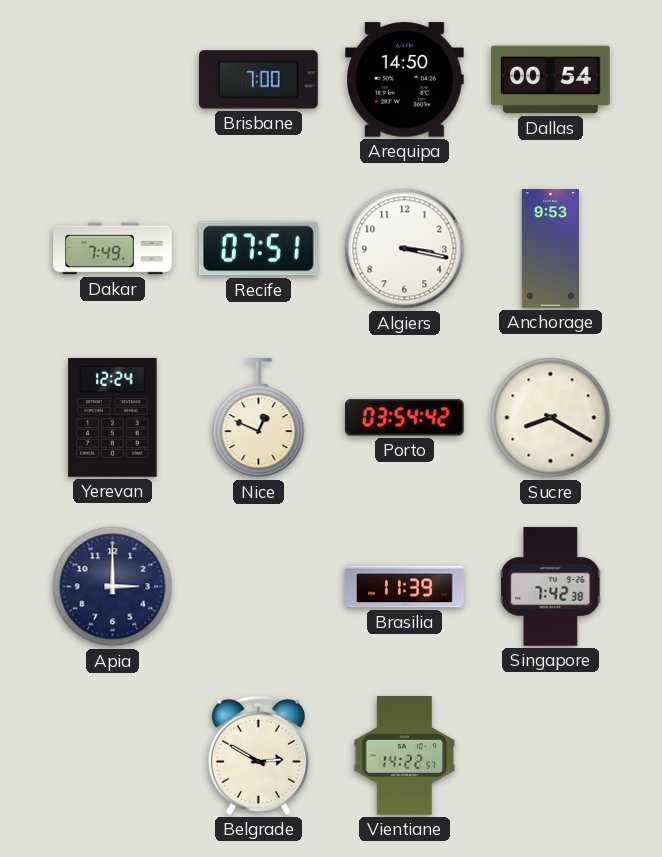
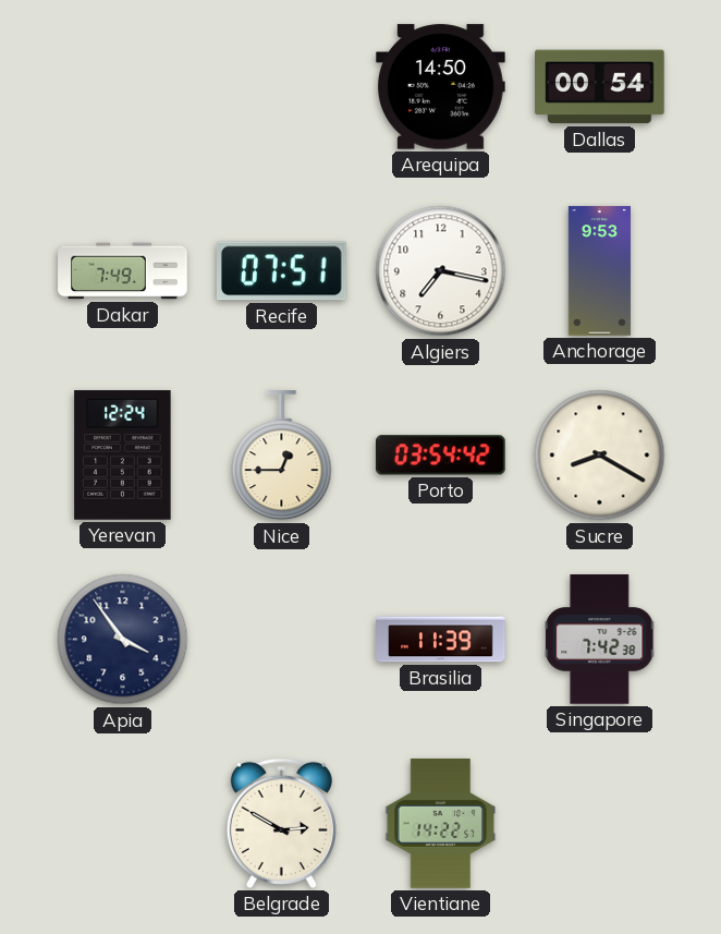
Brisbane: 7:00 -> none (259, 80)
Algiers: 3:17 -> 7:17 (441, 271)
Nice: 12:49 -> 12:45 (282, 456)
Apia: 3:00 -> 3:54 (123, 640)
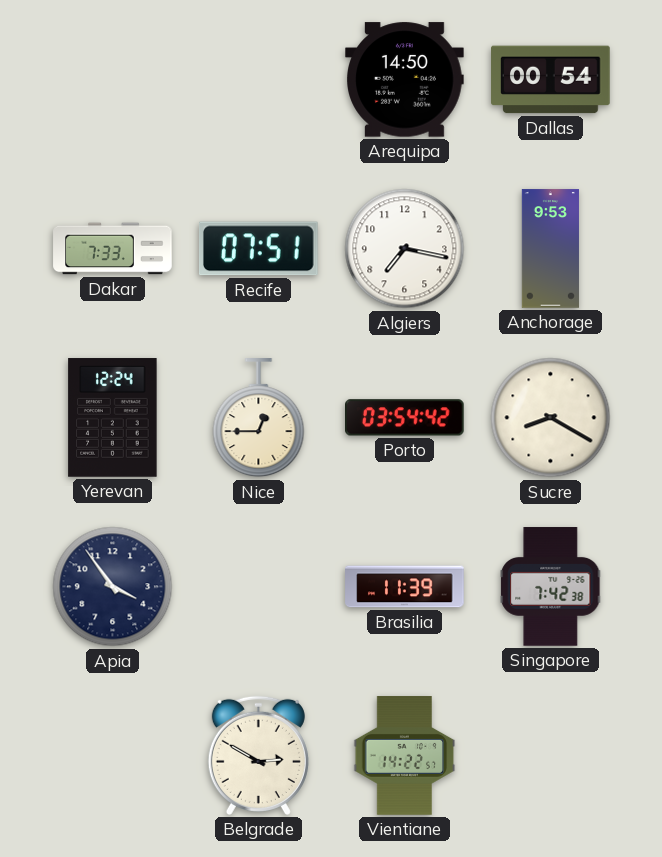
Dakar: 7:49 -> 7:33 (113, 249)
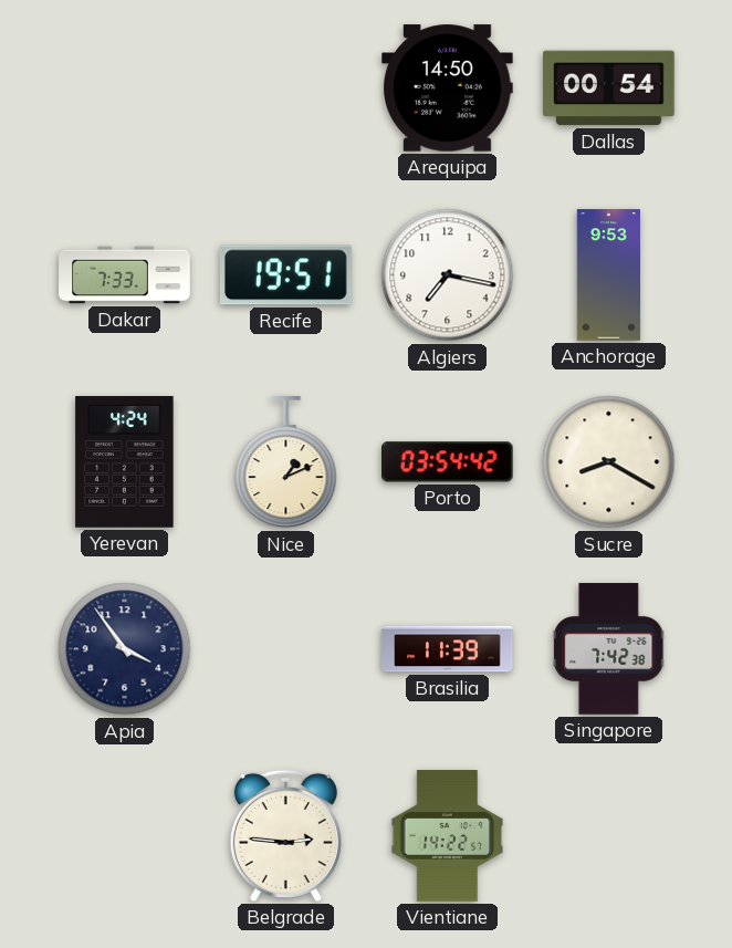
Recife: 07:51 -> 19:51 (286, 275)
Yerevan: 12:24 -> 4:24 (125, 462)
Nice: 12:45 -> 1:11 (286, 462)
Belgrade: 2:50 -> 2:46 (285, 835)
